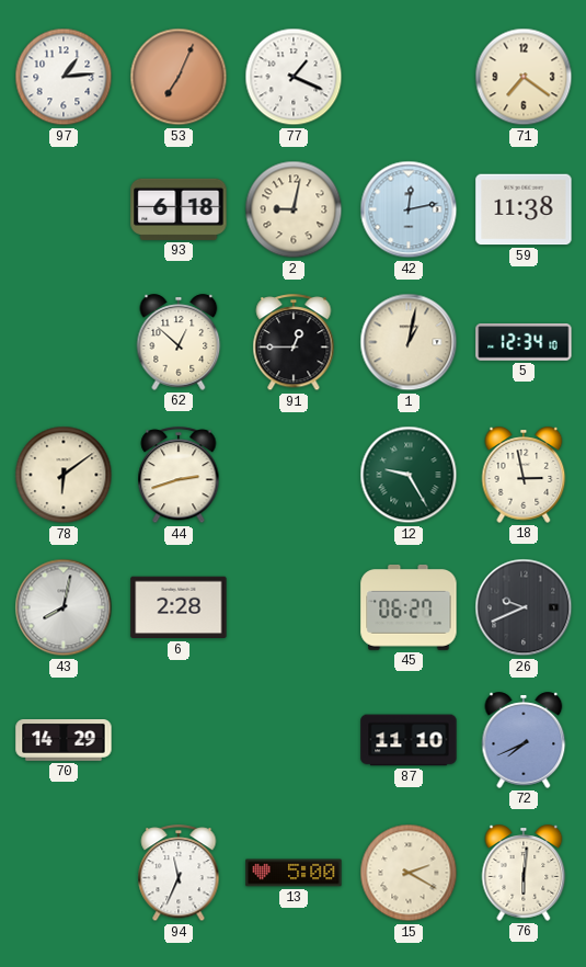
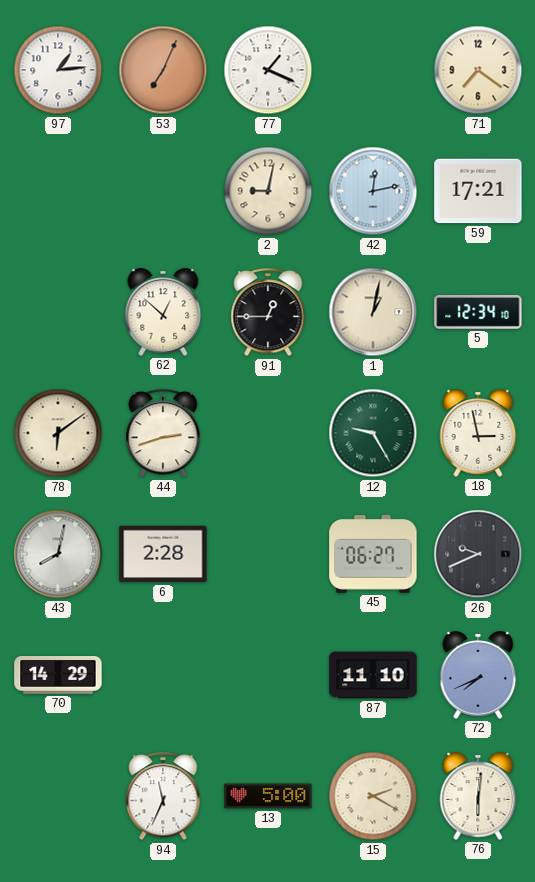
93: 6:18 -> none (179, 209)
59: 11:38 -> 17:21 (478, 191)
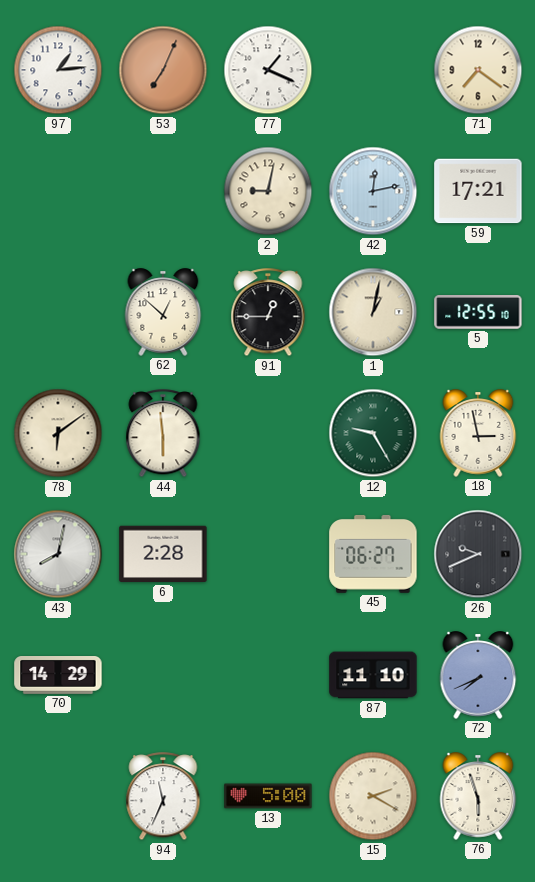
5: 12:34 -> 12:55 (478, 313)
44: 2:42 -> 5:59 (163, 434)
76: 6:01 -> 5:57 (478, 796)
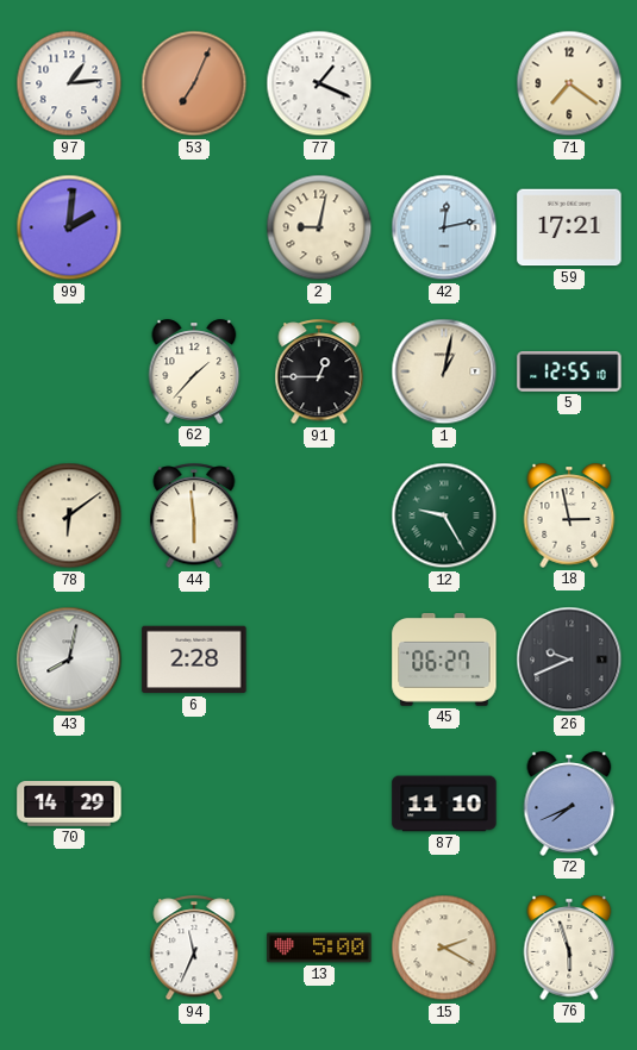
99: none -> 2:01 (69, 227)
62: 12:52 -> 1:37 (194, 371)
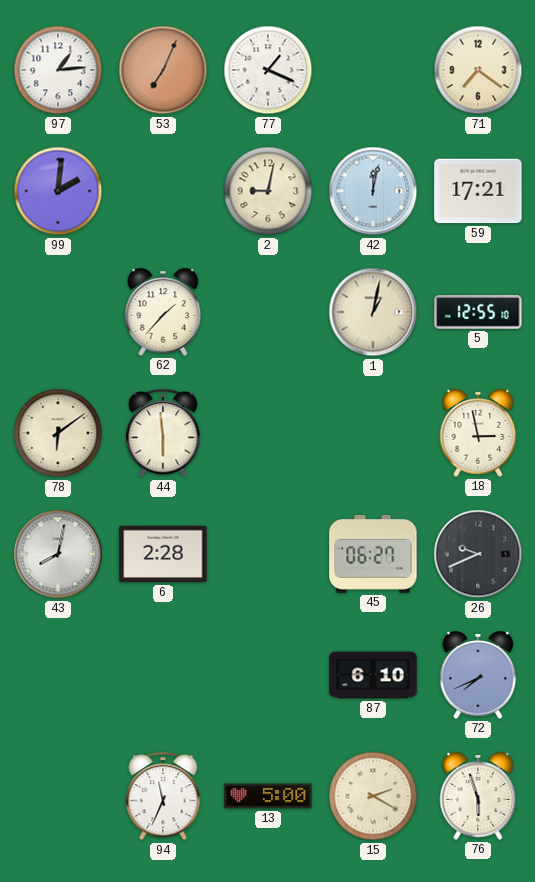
42: 12:13 -> 12:02 (373, 191)
91: 12:45 -> none (319, 373)
12: 9:25 -> none (444, 515)
70: 14:29 -> none (69, 805)
87: 11:10 -> 6:10 (373, 675)
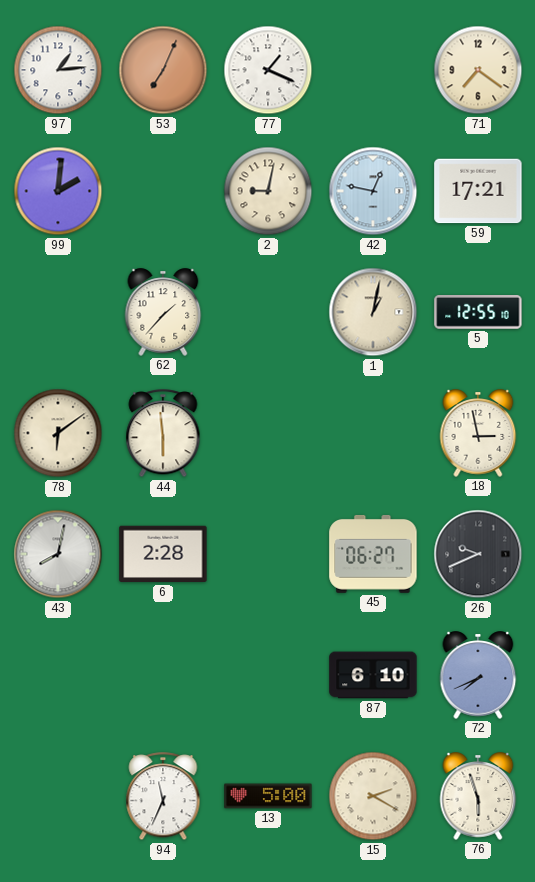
42: 12:02 -> 12:47 (373, 191)
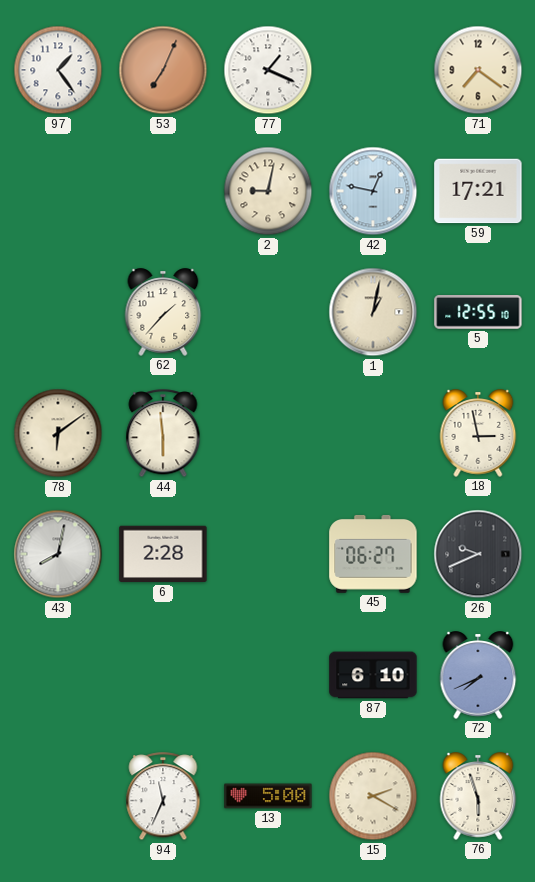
97: 1:14 -> 1:24 (58, 70)
99: 2:01 -> none (58, 191)
